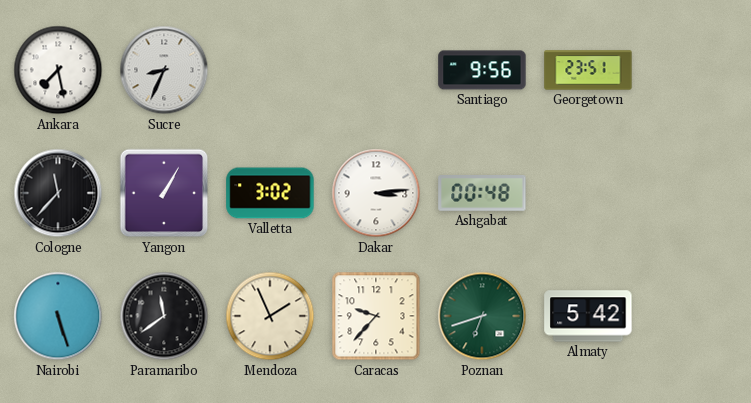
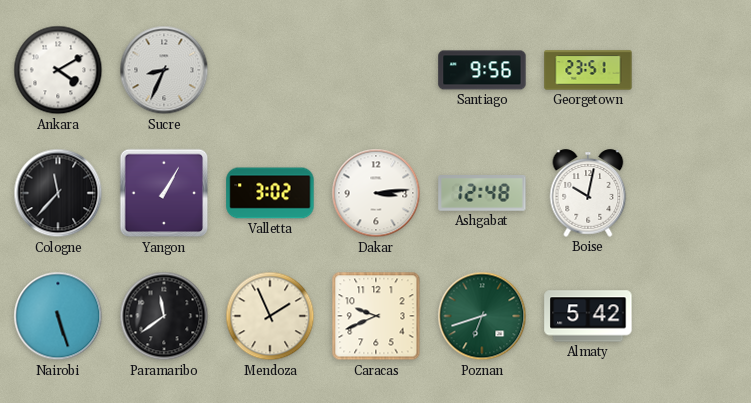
Ankara: 7:28 -> 4:10 (58, 70)
Ashgabat: 00:48 -> 12:48 (482, 194)
Boise: none -> 10:02 (588, 193)
Caracas: 9:37 -> 9:41 (376, 316)
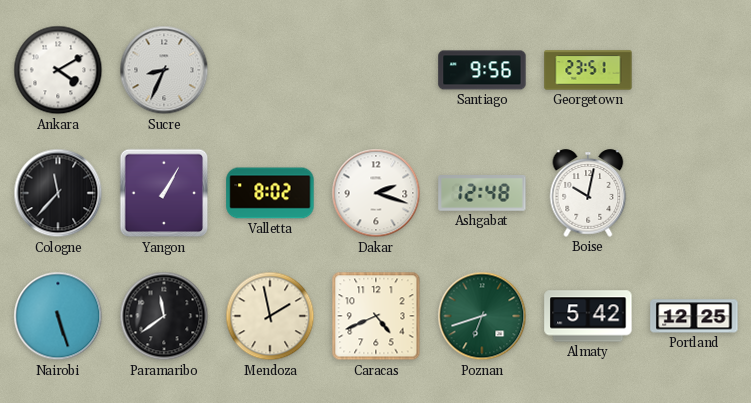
Valletta: 3:02 -> 8:02 (270, 193)
Dakar: 3:14 -> 2:18 (376, 193)
Mendoza: 1:56 -> 1:58 (270, 316)
Caracas: 9:41 -> 4:41 (376, 316)
Portland: none -> 12:25 (694, 316)
